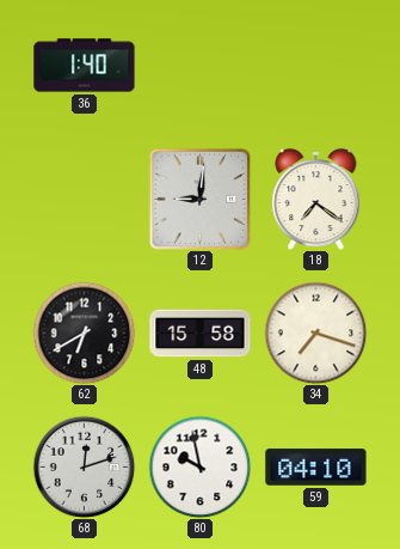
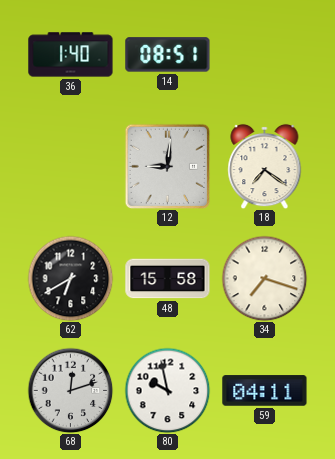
14: none -> 08:51 (168, 55)
59: 04:10 -> 04:11 (265, 391)
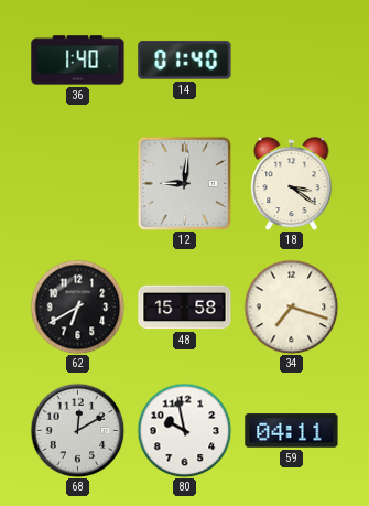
14: 08:51 -> 01:40 (185, 61)
18: 7:21 -> 3:21 (292, 183)
68: 12:12 -> 12:10 (77, 430)
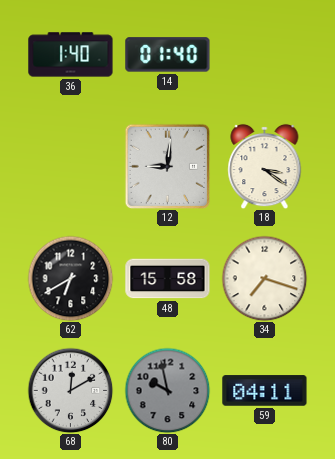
80 dial: white -> grey (167, 390)
